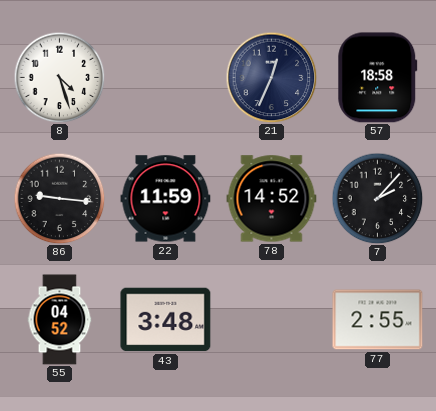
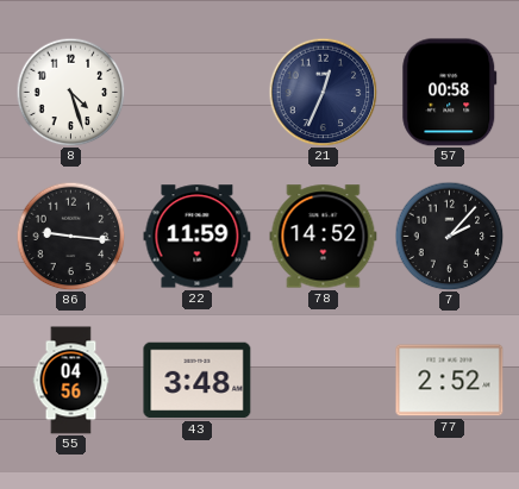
57: 18:58 -> 00:58 (450, 93)
55: 04:52 -> 04:56 (71, 381)
77: 2:55 -> 2:52 (450, 381)
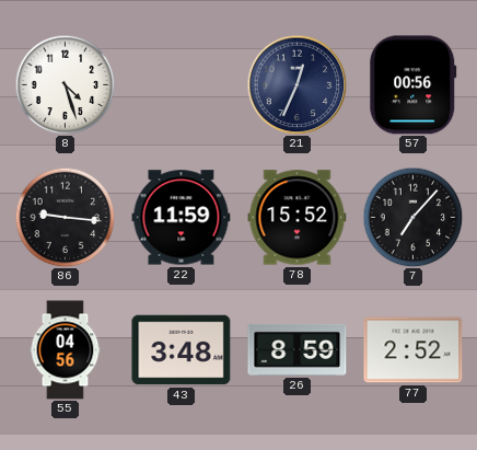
57: 00:58 -> 00:56 (414, 85)
78: 14:52 -> 15:52 (298, 218)
7: 2:07 -> 7:07 (412, 217)
26: none -> 8:59 (298, 349)
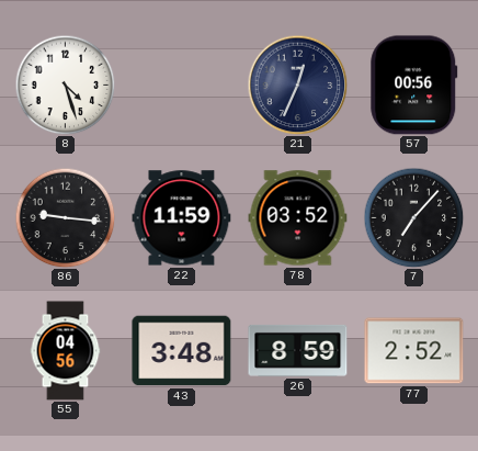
78: 15:52 -> 03:52 (298, 218)
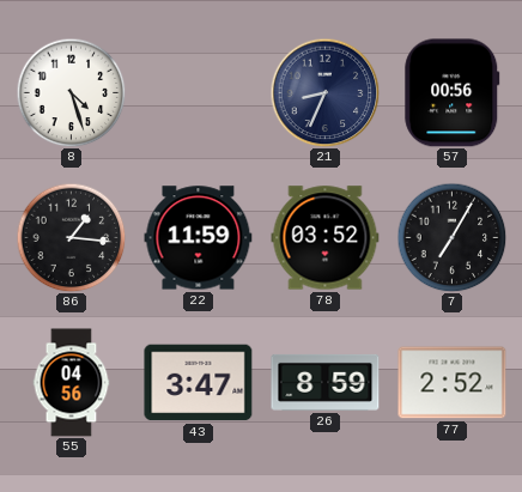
21: 12:34 -> 8:34 (324, 92)
86: 9:16 -> 1:16 (71, 237)
7: 7:07 -> 7:05 (451, 237)
43: 3:48 -> 3:47 (199, 383)
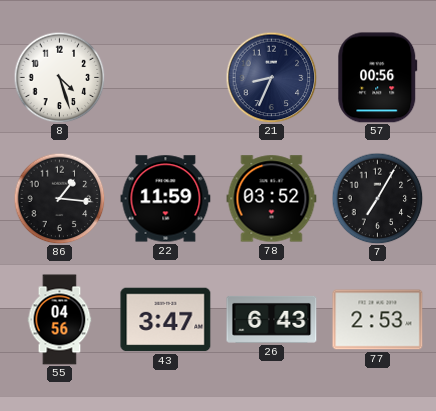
26: 8:59 -> 6:43 (272, 319)
77: 2:52 -> 2:53 (378, 320)
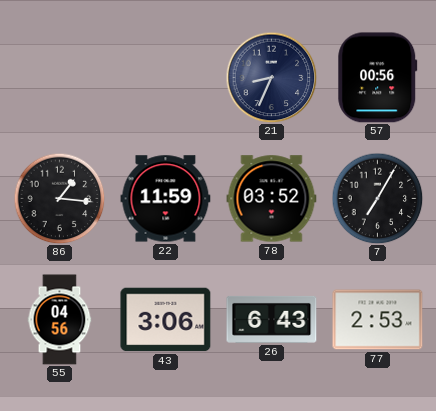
8: 4:27 -> none (59, 77)
43: 3:47 -> 3:06 (166, 320)
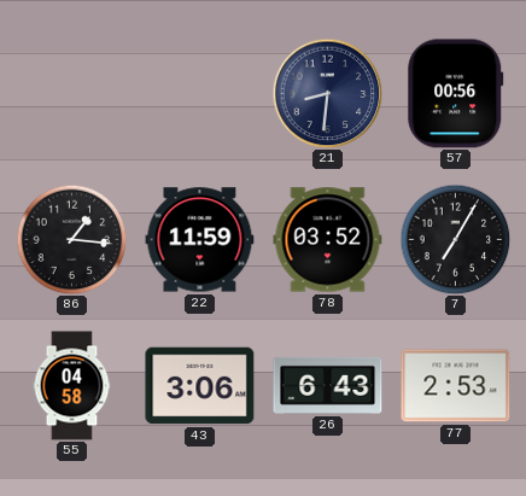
21: 8:34 -> 8:31 (327, 93)
55: 04:56 -> 04:58 (72, 386)
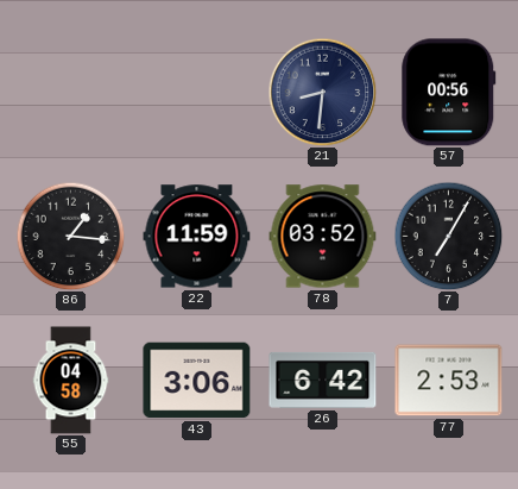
26: 6:43 -> 6:42 (323, 380)
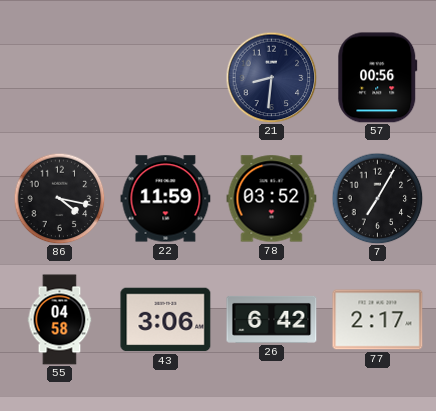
86: 1:16 -> 4:17 (59, 198)
77: 2:53 -> 2:17 (378, 320)
